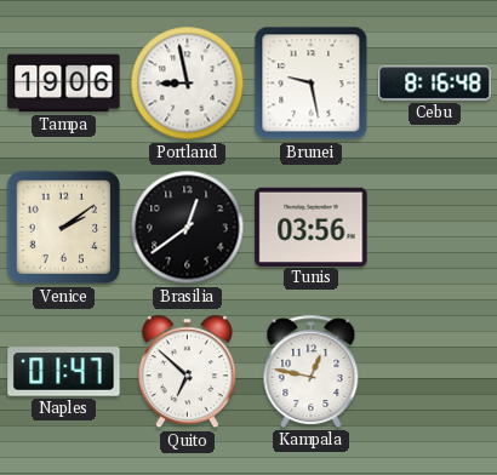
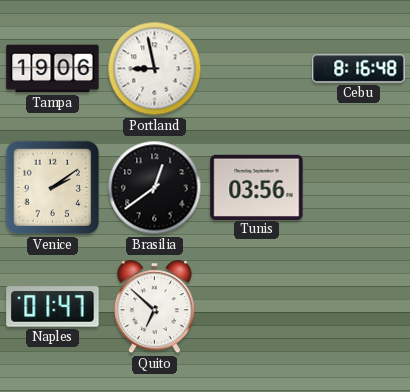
Brunei: 9:28 -> none (312, 84)
Kampala: 12:47 -> none (312, 371)
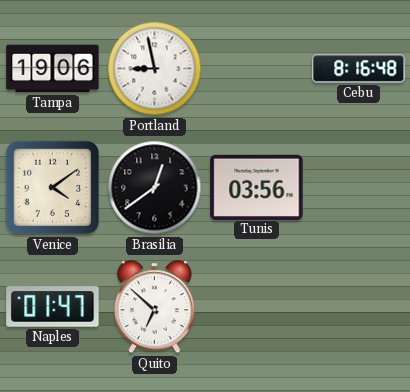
Venice: 2:09 -> 4:09 (53, 188)
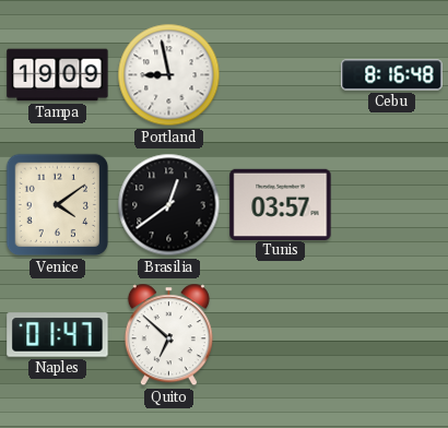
Tampa: 19:06 -> 19:09 (58, 75)
Tunis: 03:56 -> 03:57 (281, 204)
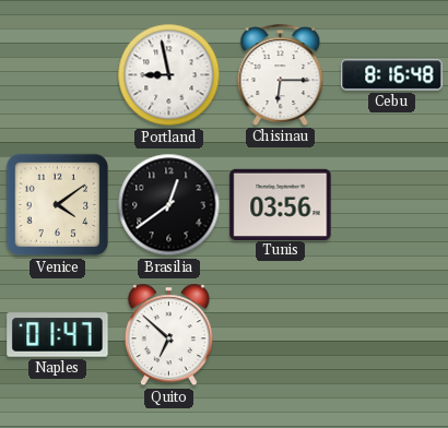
Tampa: 19:09 -> none (58, 75)
Chisinau: none -> 6:15 (281, 74)
Tunis: 03:57 -> 03:56 (281, 204)
